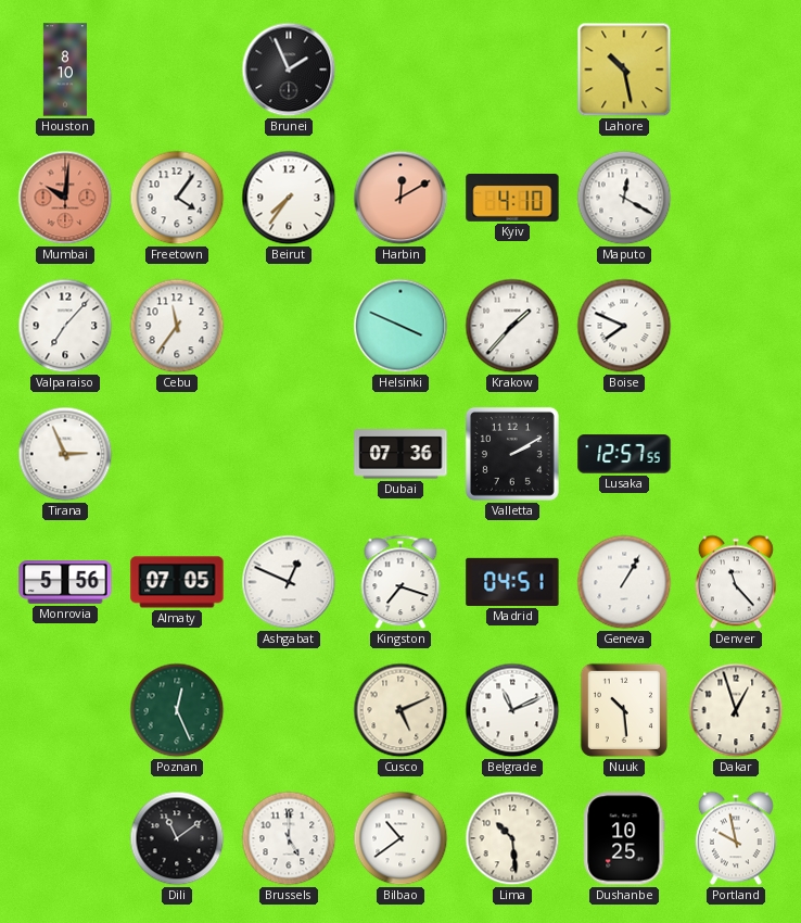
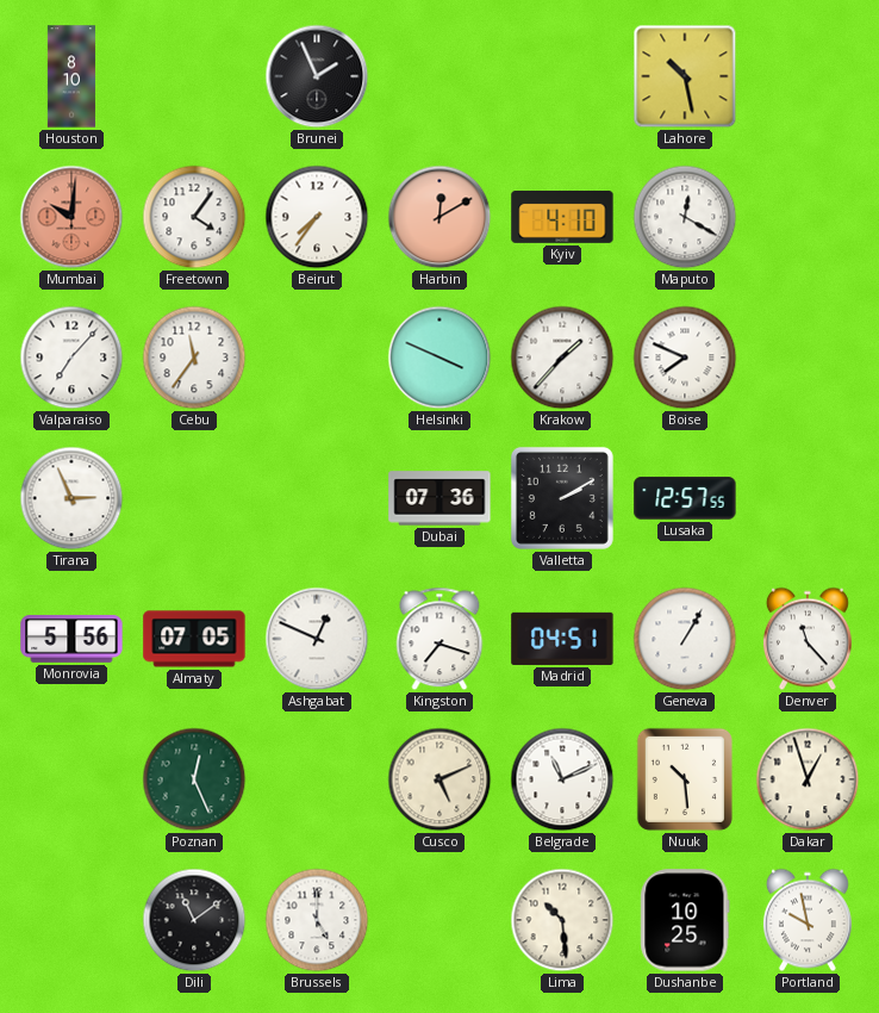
Bilbao: 10:39 -> none (400, 838)
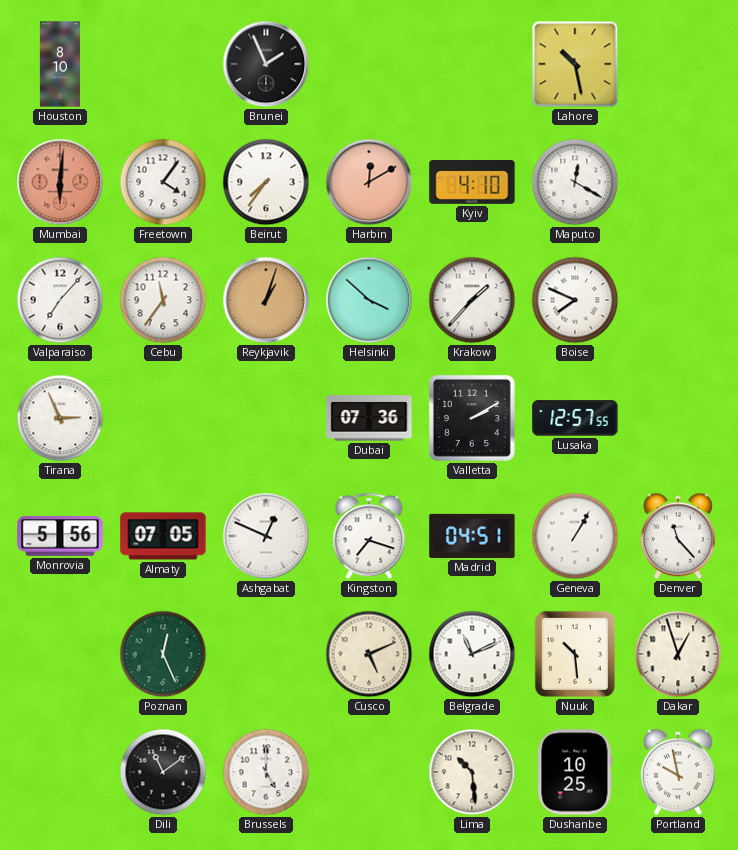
Mumbai: 10:01 -> 6:01 (60, 182)
Reykjavik: none -> 1:03 (266, 300)
Helsinki: 3:49 -> 3:52 (369, 300)
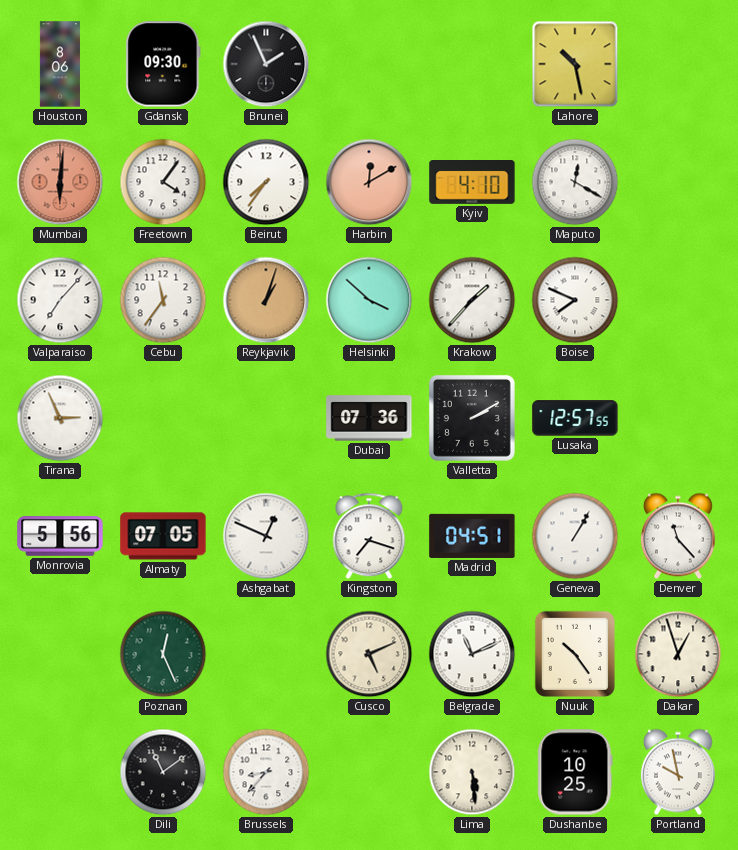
Houston: 8:10 -> 8:06 (59, 64)
Gdansk: none -> 09:30 (163, 64)
Nuuk: 10:29 -> 10:24 (575, 654)
Brussels: 5:00 -> 8:37 (266, 772)
Lima: 10:29 -> 5:29 (472, 772)
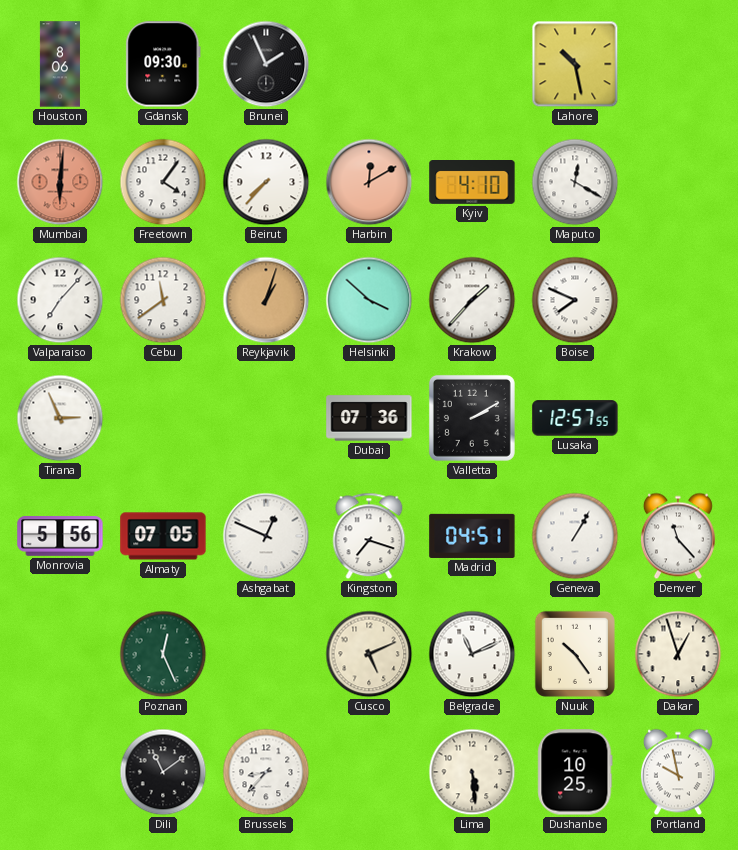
Beirut: 7:36 -> 7:37 (266, 182)
Cebu: 11:36 -> 11:39 (163, 300)
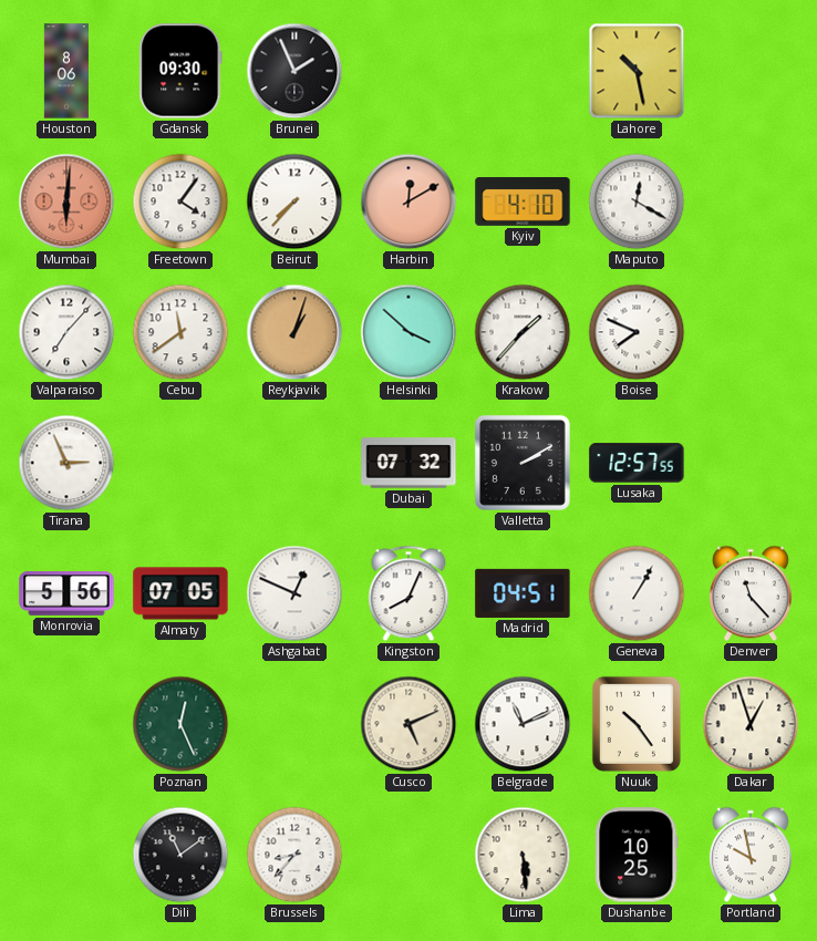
Dubai: 07:36 -> 07:32 (408, 463)
Kingston: 7:18 -> 8:04 (408, 593)
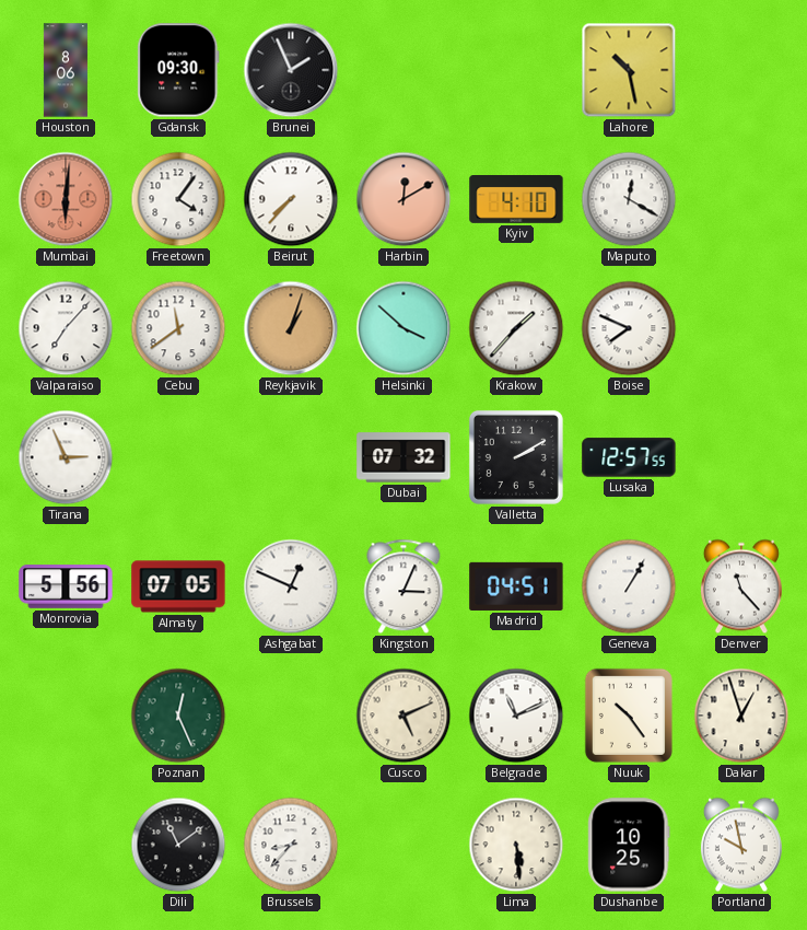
Kingston: 8:04 -> 3:04 (403, 586)
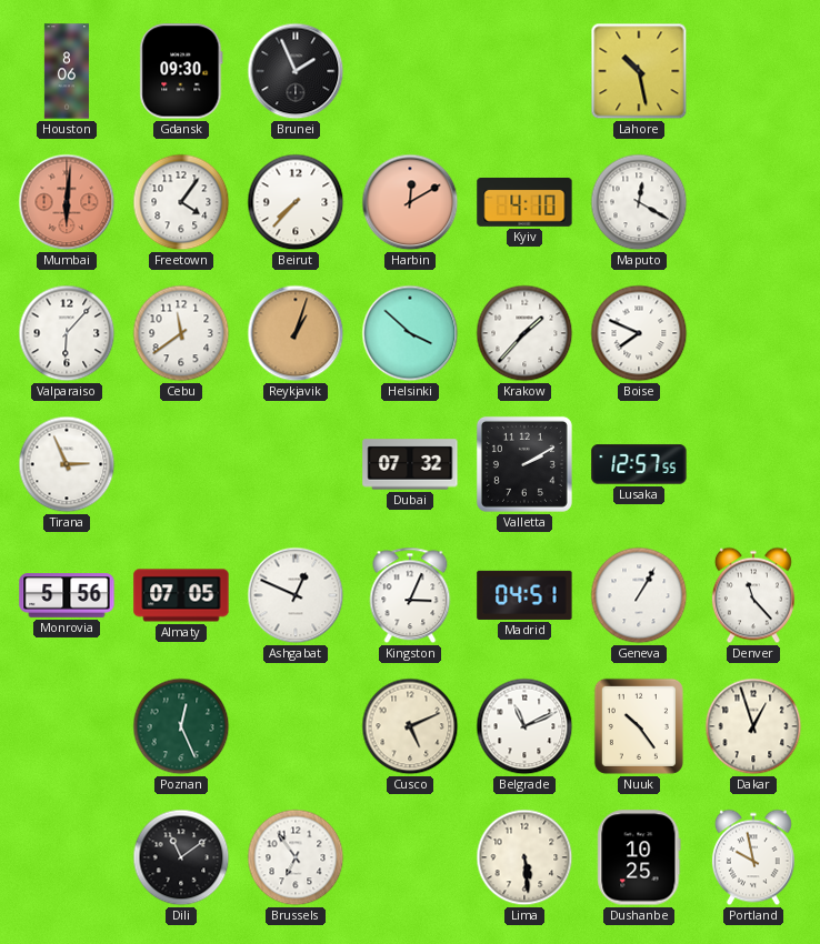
Valparaiso: 7:07 -> 6:07 (67, 333)
Brussels: 8:37 -> 6:54 (296, 857)
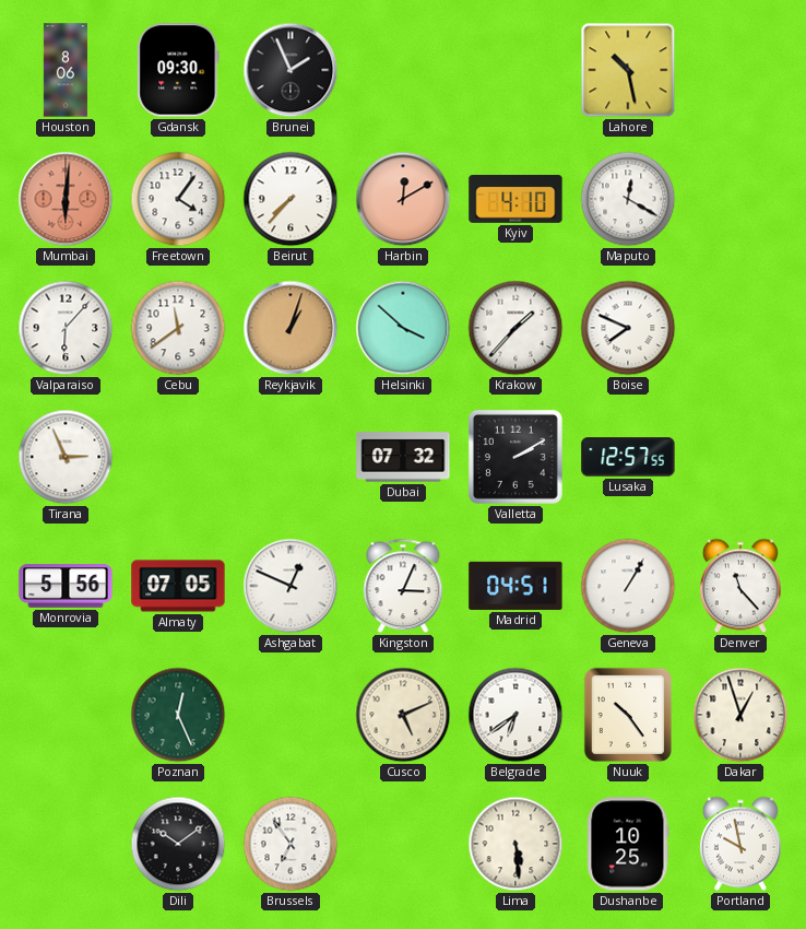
Belgrade: 11:11 -> 6:39 (515, 715)
Dili: 11:09 -> 10:09 (178, 844)
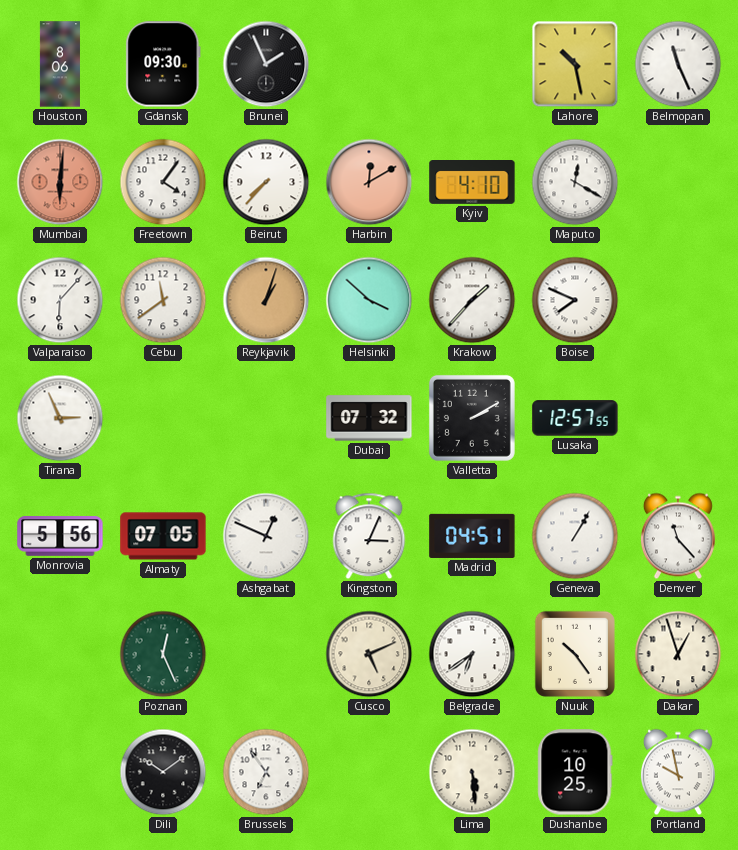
Belmopan: none -> 11:26 (678, 64)
